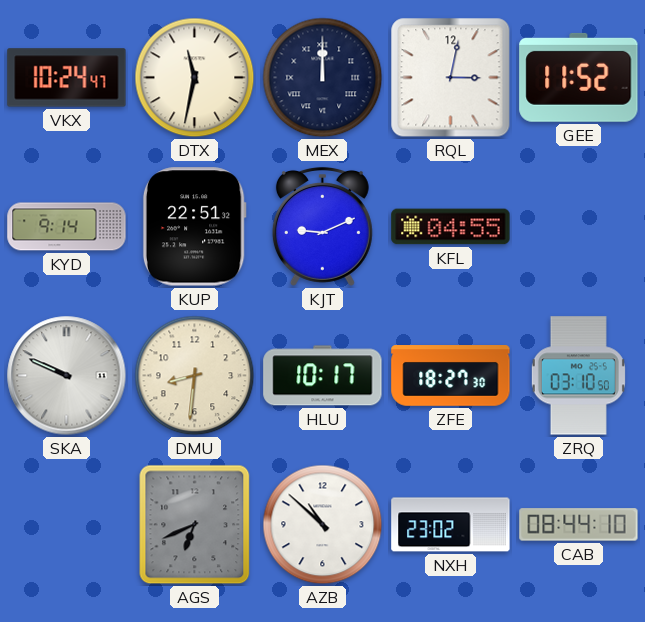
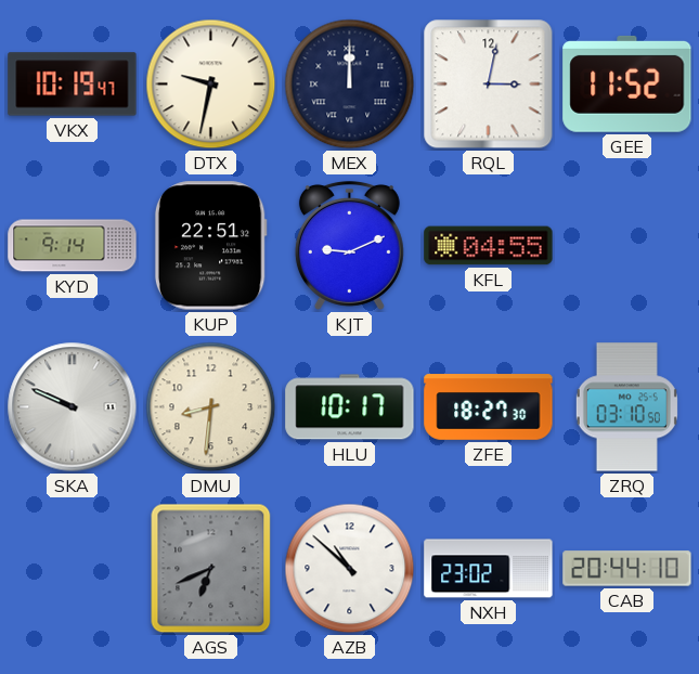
VKX: 10:24 -> 10:19 (73, 85)
DTX: 11:32 -> 9:32 (211, 85)
CAB: 08:44 -> 20:44 (627, 569)
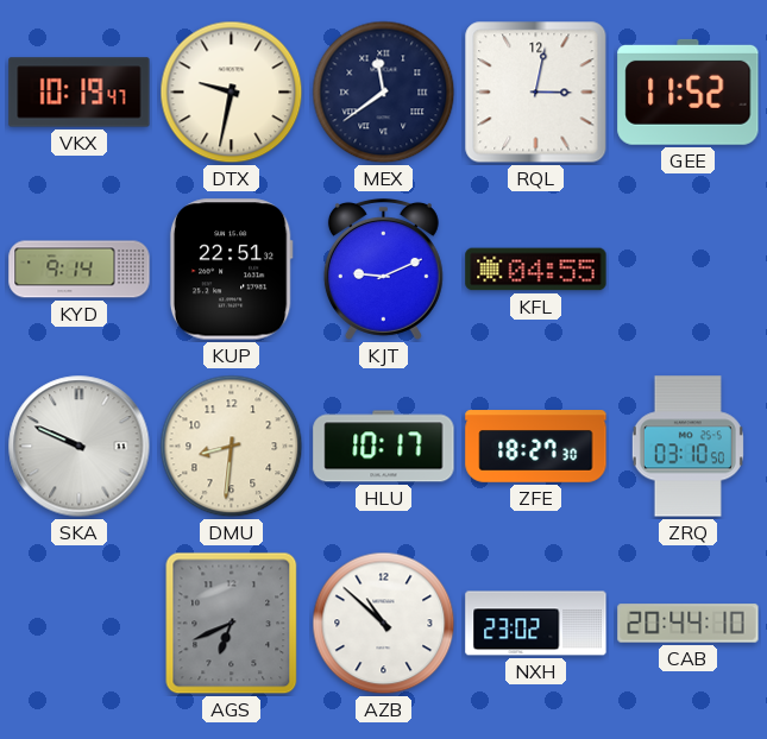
MEX: 12:00 -> 11:39 (384, 93)
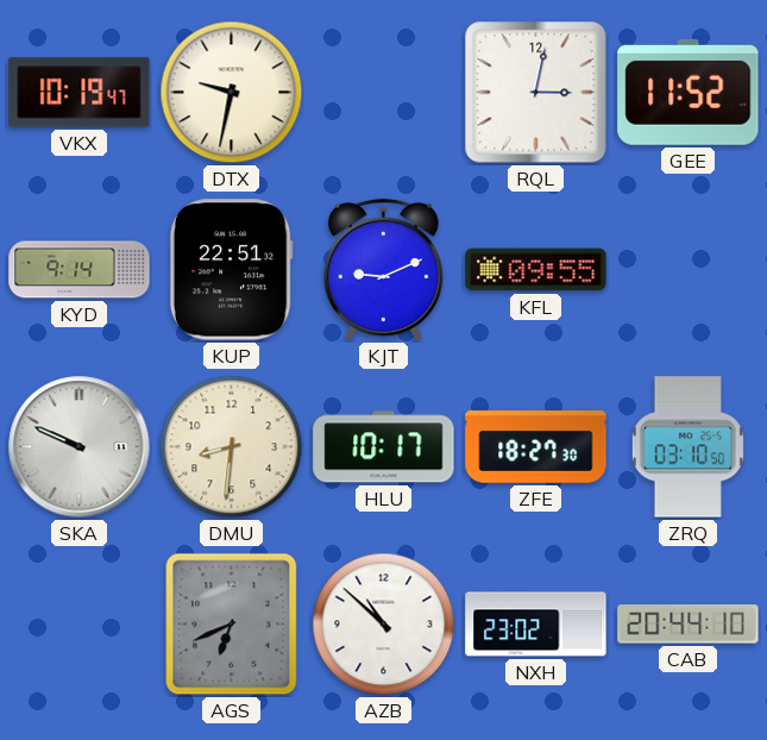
MEX: 11:39 -> none (384, 93)
KFL: 04:55 -> 09:55 (536, 270)
